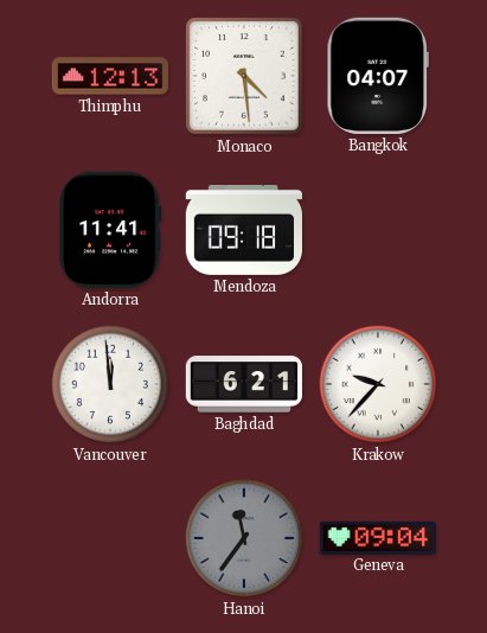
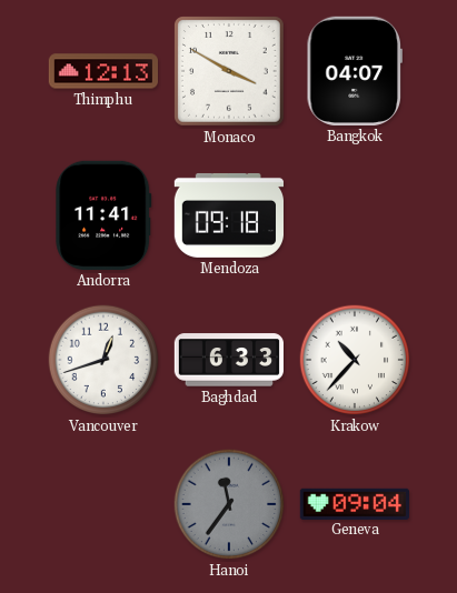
Monaco: 4:29 -> 3:50 (230, 72)
Vancouver: 11:59 -> 12:42 (103, 360)
Baghdad: 6:21 -> 6:33 (228, 360)
Krakow: 9:37 -> 10:37 (355, 360)
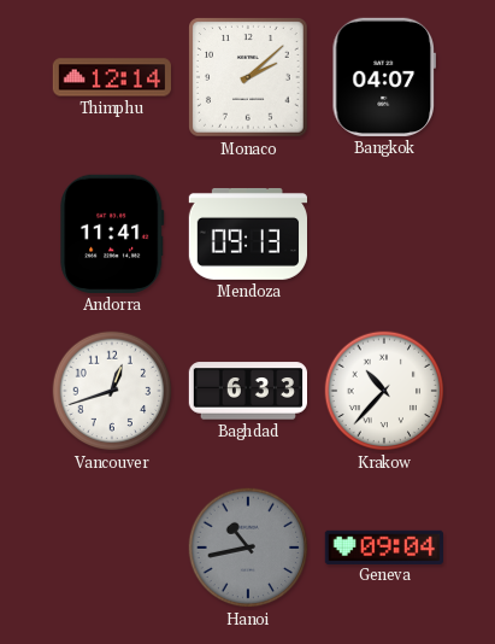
Thimphu: 12:13 -> 12:14 (111, 77)
Monaco: 3:50 -> 2:08 (249, 78)
Mendoza: 09:18 -> 09:13 (247, 234)
Hanoi: 11:36 -> 10:43 (248, 548)
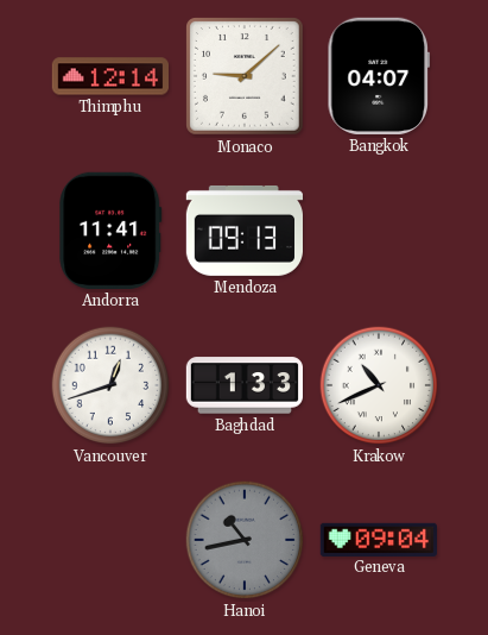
Monaco: 2:08 -> 9:08 (246, 77)
Baghdad: 6:33 -> 1:33 (243, 385)
Krakow: 10:37 -> 10:41 (379, 385)
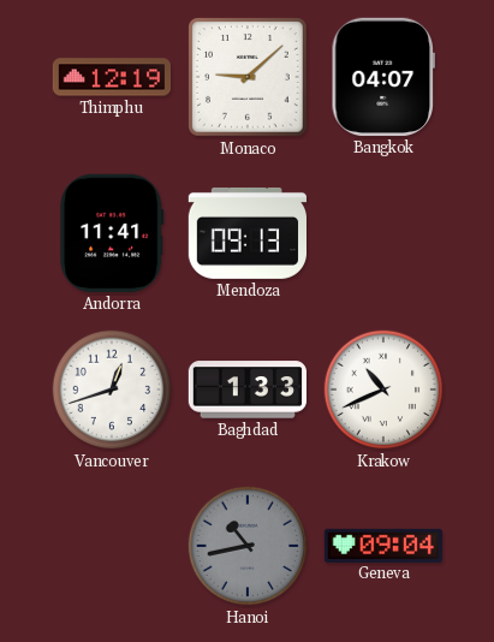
Thimphu: 12:14 -> 12:19 (111, 77)
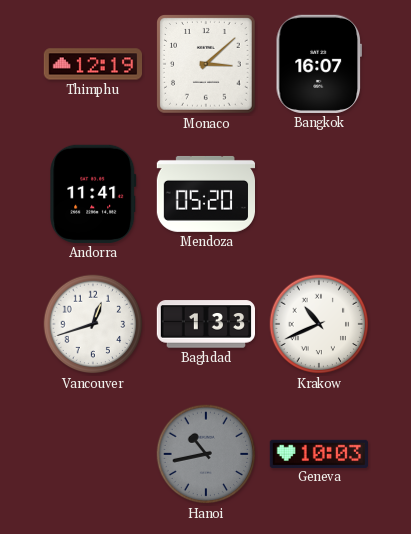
Monaco: 9:08 -> 3:08 (207, 65)
Bangkok: 04:07 -> 16:07 (318, 64)
Mendoza: 09:13 -> 05:20 (205, 194)
Geneva: 09:04 -> 10:03 (318, 453)
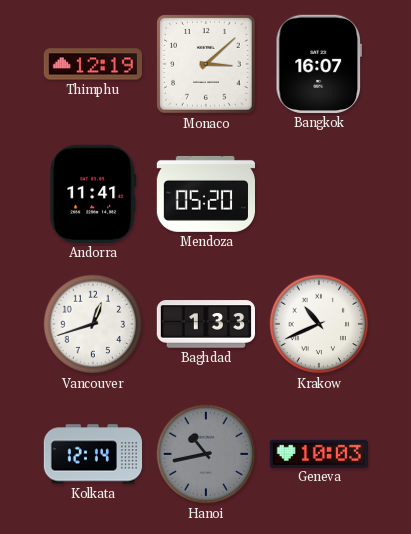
Kolkata: none -> 12:14 (93, 454)
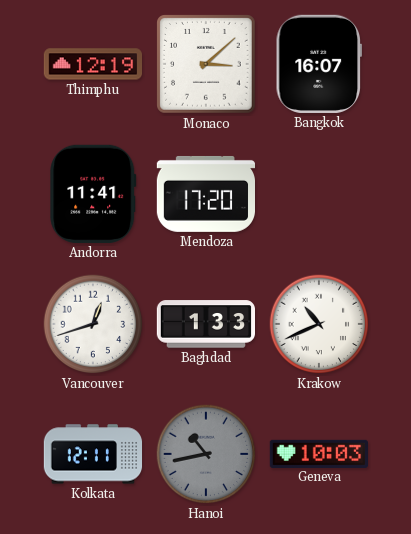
Mendoza: 05:20 -> 17:20 (205, 194)
Kolkata: 12:14 -> 12:11 (93, 454)
